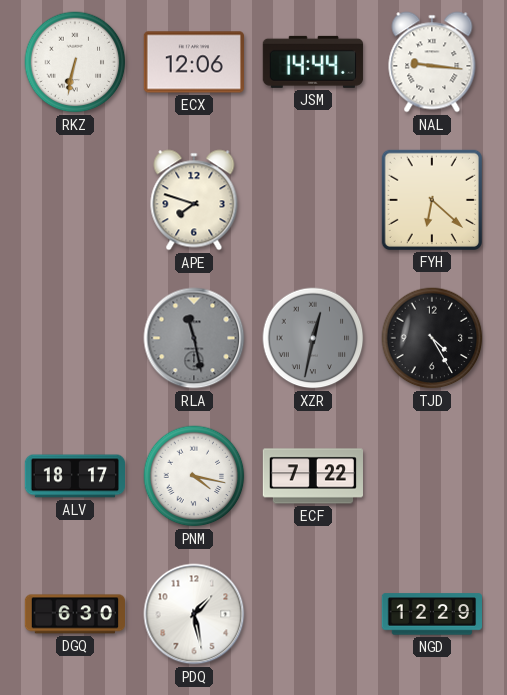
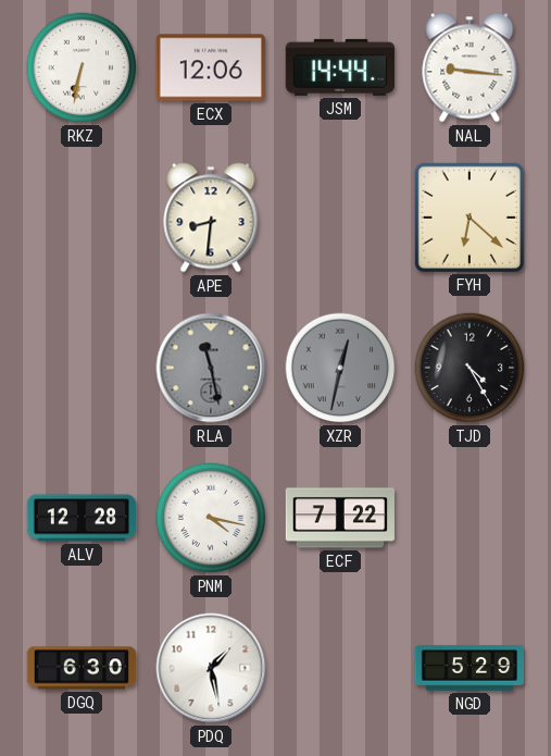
APE: 7:48 -> 8:31 (211, 218)
ALV: 18:17 -> 12:28 (82, 518)
NGD: 12:29 -> 5:29 (468, 668)
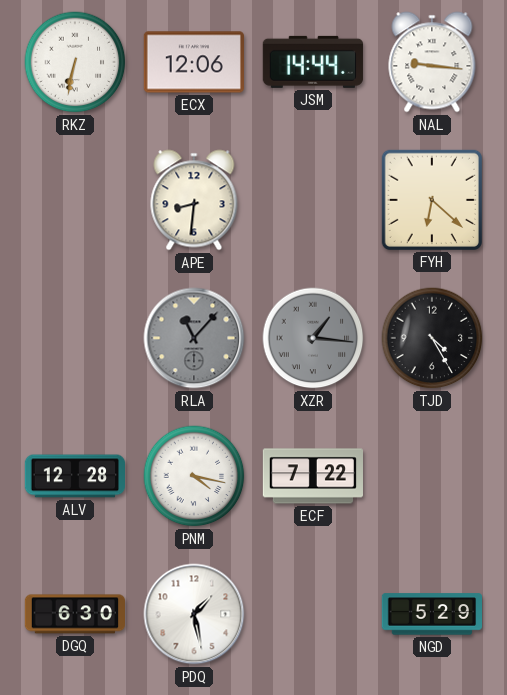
RLA: 11:28 -> 11:07 (194, 338)
XZR: 12:32 -> 1:16 (313, 338)
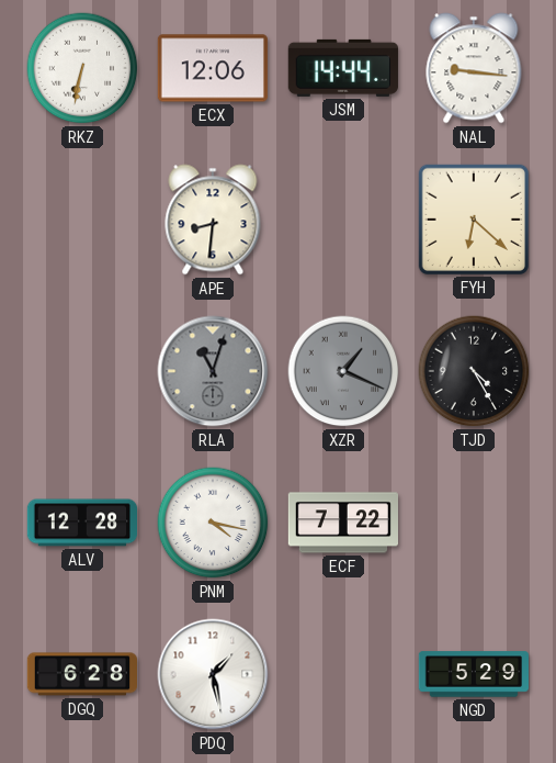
RLA: 11:07 -> 11:03 (213, 371)
XZR: 1:16 -> 1:19 (343, 371)
DGQ: 6:30 -> 6:28 (81, 674)
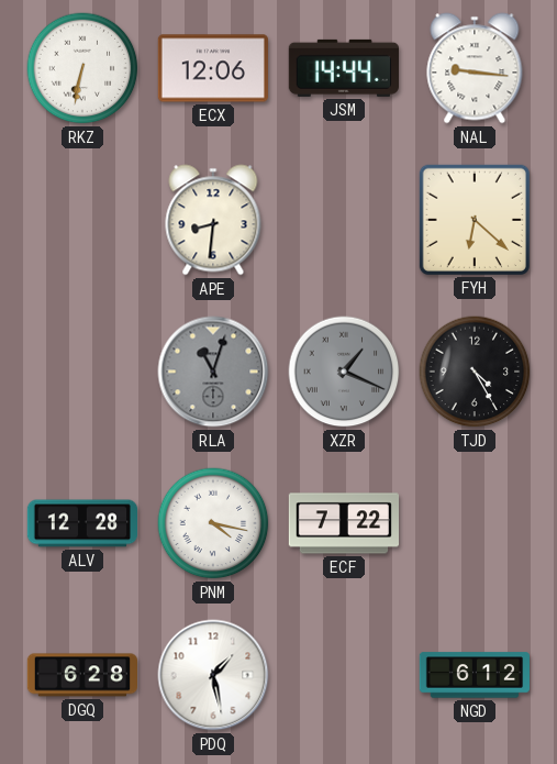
NGD: 5:29 -> 6:12 (474, 675)
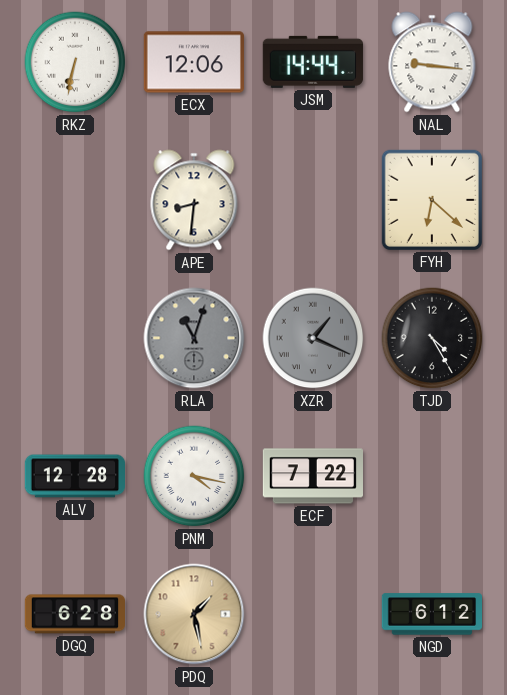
PDQ dial: white -> champagne (194, 614)
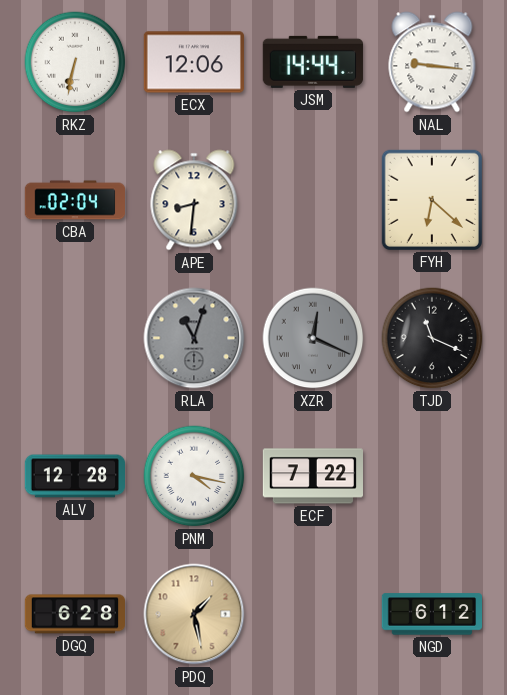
CBA: none -> 02:04 (74, 200)
XZR: 1:19 -> 12:19 (313, 338)
TJD: 4:25 -> 11:19 (432, 338)
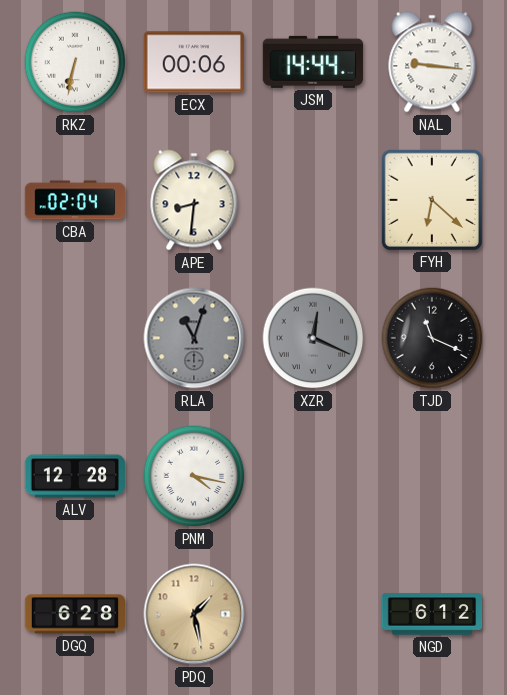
ECX: 12:06 -> 00:06 (194, 62)
ECF: 7:22 -> none (312, 476)
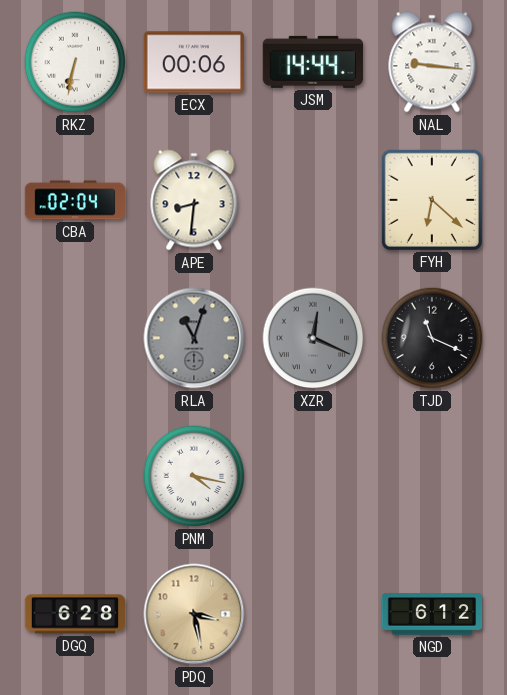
ALV: 12:28 -> none (75, 476)
PDQ: 1:28 -> 3:28 (194, 614)
